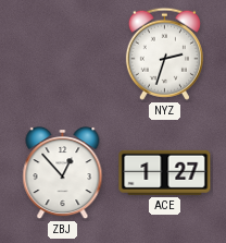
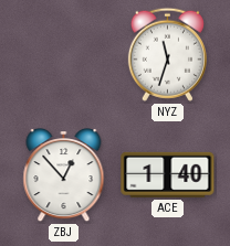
NYZ: 2:33 -> 11:33 (167, 54)
ACE: 1:27 -> 1:40 (168, 174)
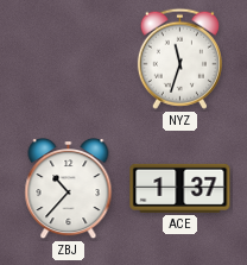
ZBJ: 12:53 -> 10:37 (69, 190)
ACE: 1:40 -> 1:37 (180, 188)
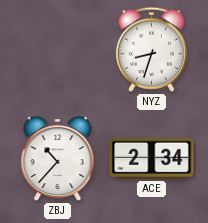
NYZ: 11:33 -> 8:33 (151, 49)
ACE: 1:37 -> 2:34 (152, 158)
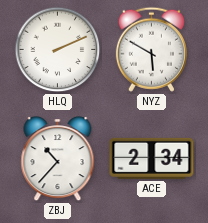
HLQ: none -> 2:11 (58, 50)
NYZ: 8:33 -> 5:50 (151, 49)
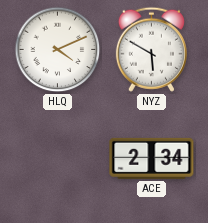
HLQ: 2:11 -> 4:11 (58, 50)
ZBJ: 10:37 -> none (58, 160)
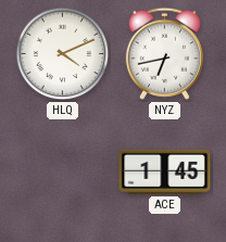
NYZ: 5:50 -> 6:43 (164, 53)
ACE: 2:34 -> 1:45 (165, 171)
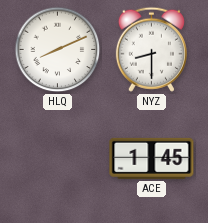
HLQ: 4:11 -> 8:11 (58, 50)
NYZ: 6:43 -> 8:30 (151, 49)
